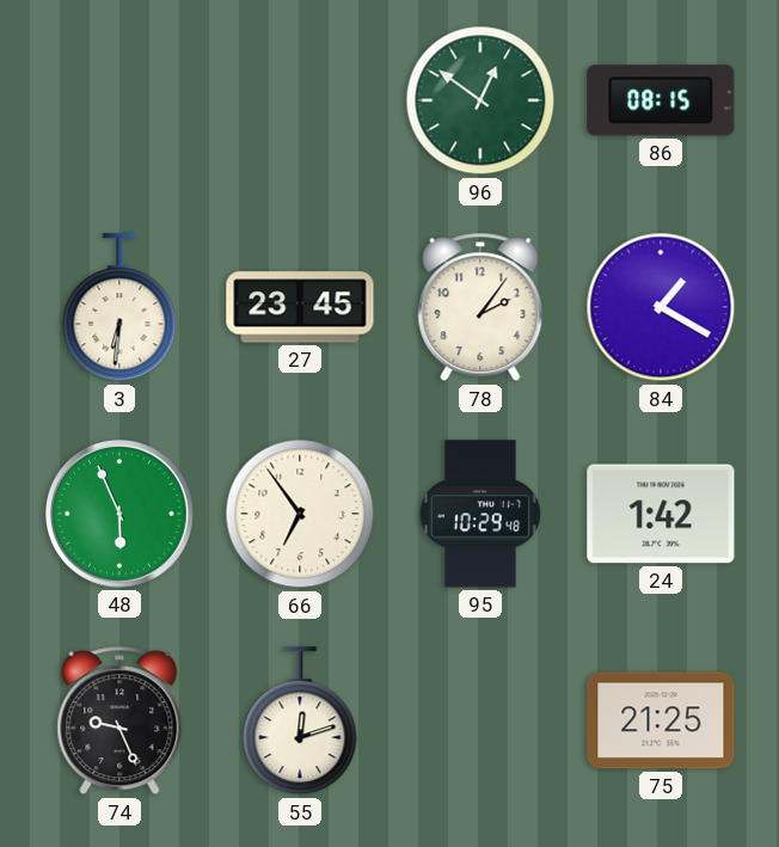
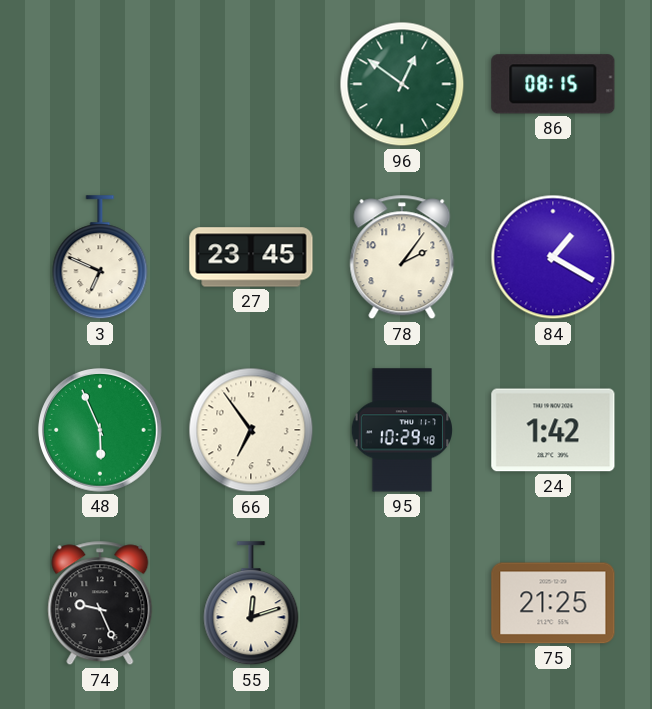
3: 6:31 -> 6:49 (100, 258)
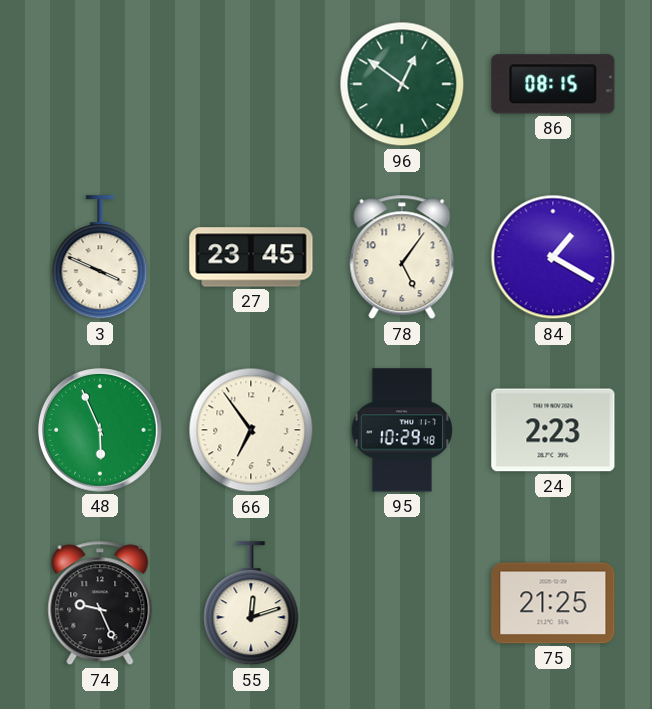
3: 6:49 -> 3:49 (100, 258)
78: 2:06 -> 5:06 (402, 257)
24: 1:42 -> 2:23 (553, 430)
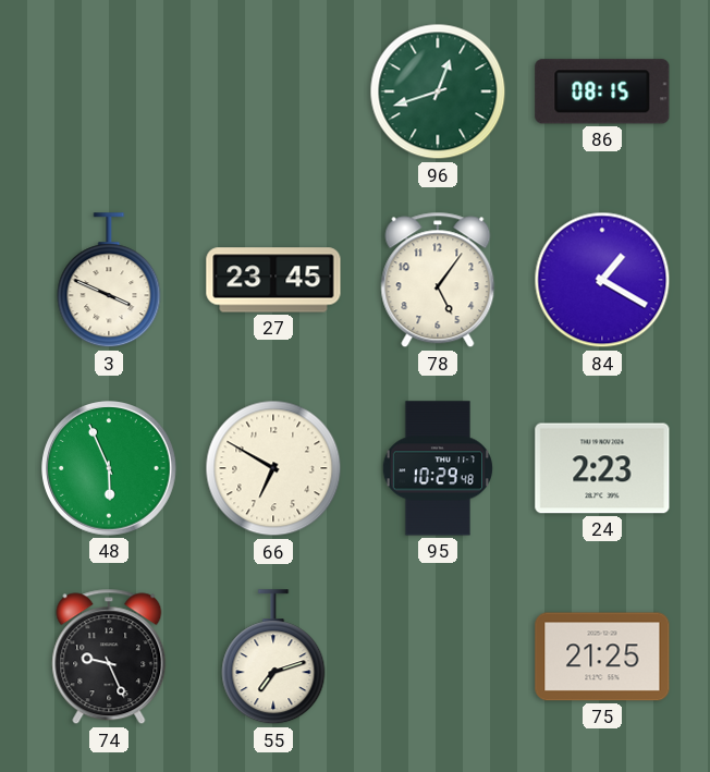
96: 12:51 -> 12:42 (438, 91)
66: 6:54 -> 6:50 (273, 468)
55: 12:12 -> 7:12 (273, 658)
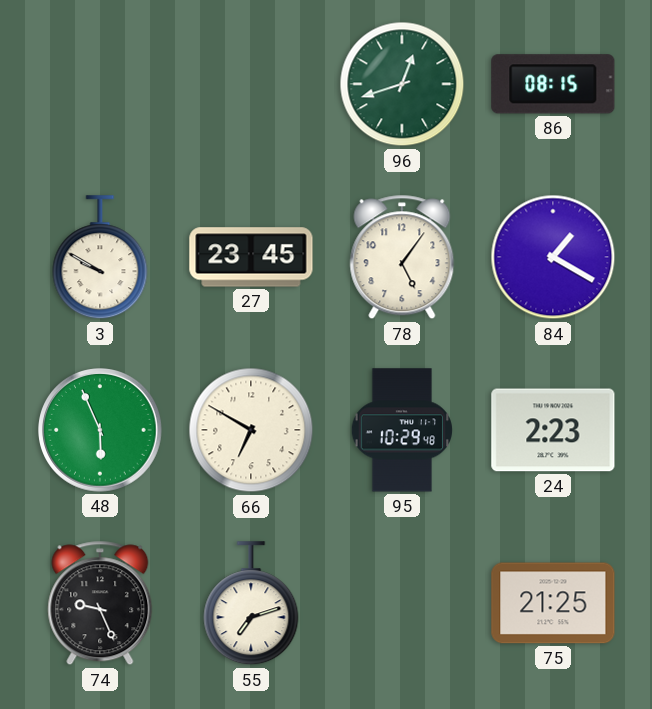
3: 3:49 -> 9:50 (100, 258)
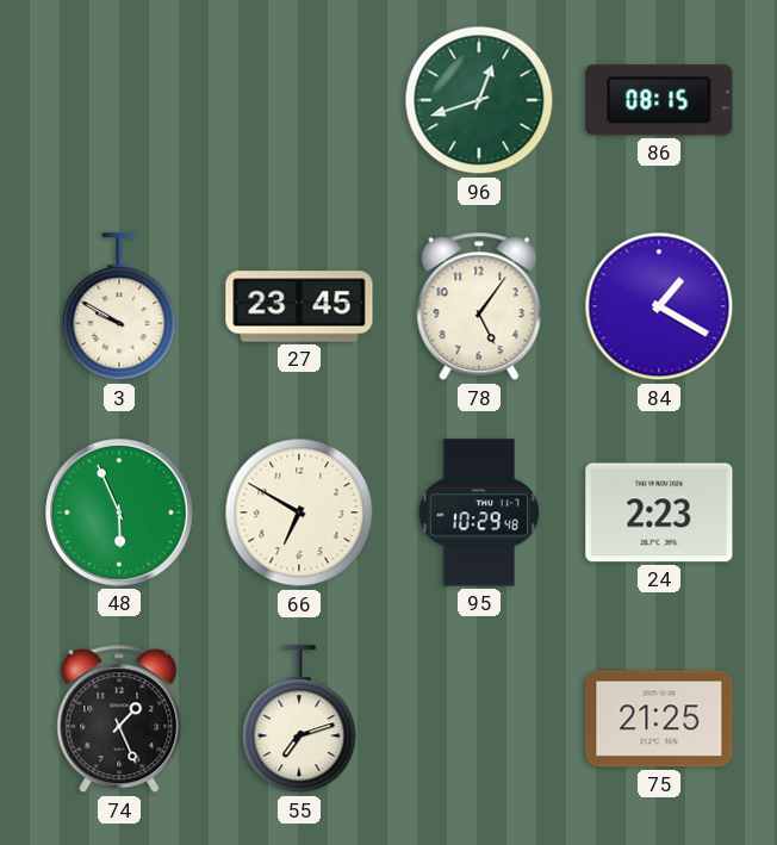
74: 9:26 -> 1:26 (119, 719)
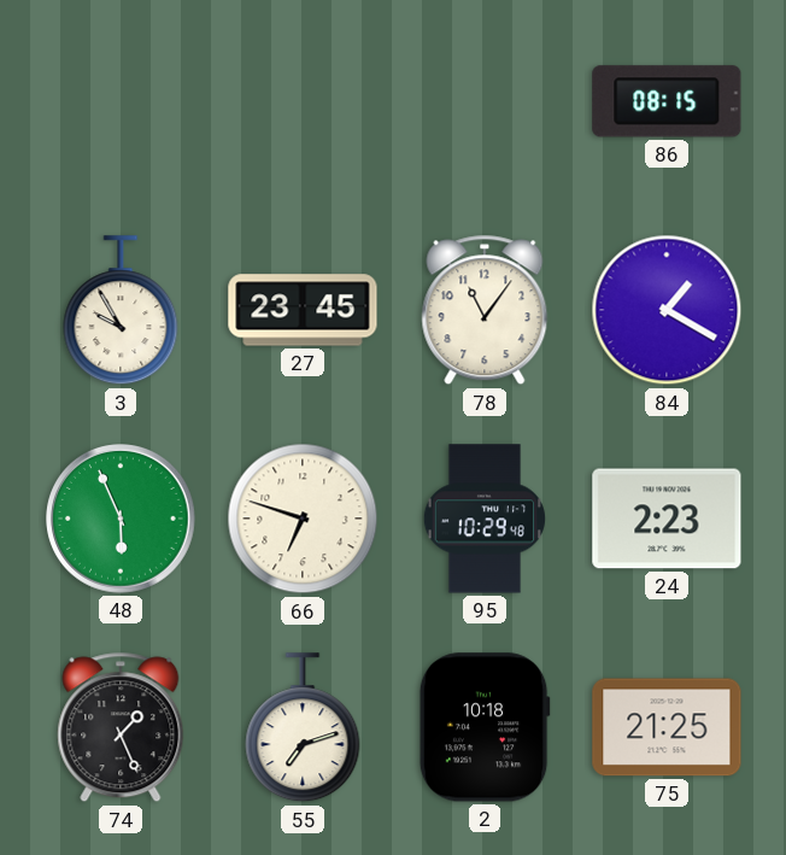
96: 12:42 -> none (479, 100)
3: 9:50 -> 9:55 (121, 311)
78: 5:06 -> 11:06 (485, 310)
66: 6:50 -> 6:48 (303, 519)
2: none -> 10:18 (485, 727)
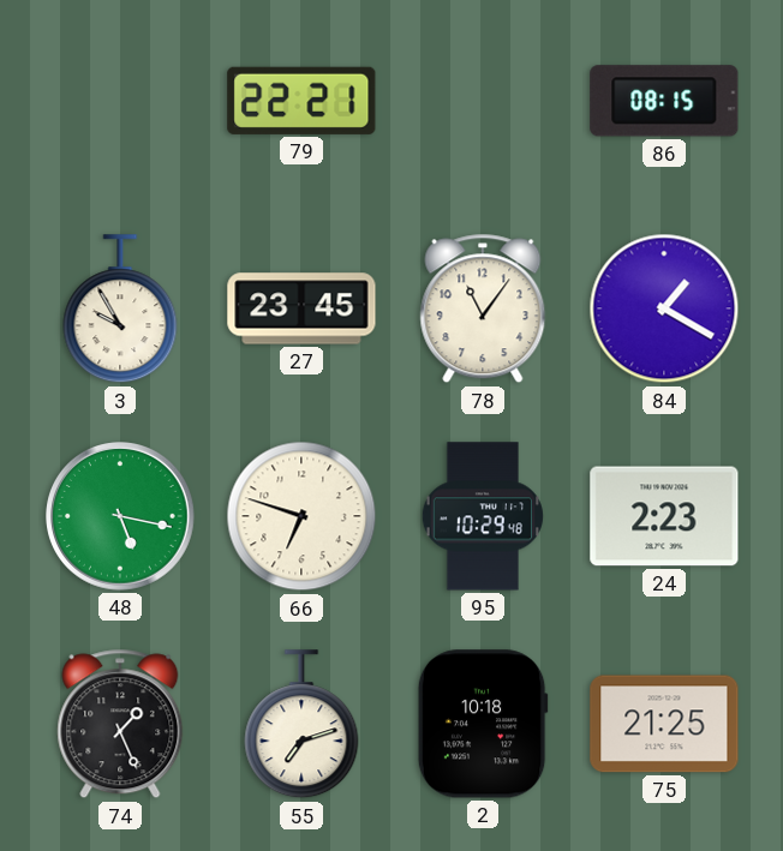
79: none -> 22:21 (301, 101)
48: 5:56 -> 5:17 (121, 517)
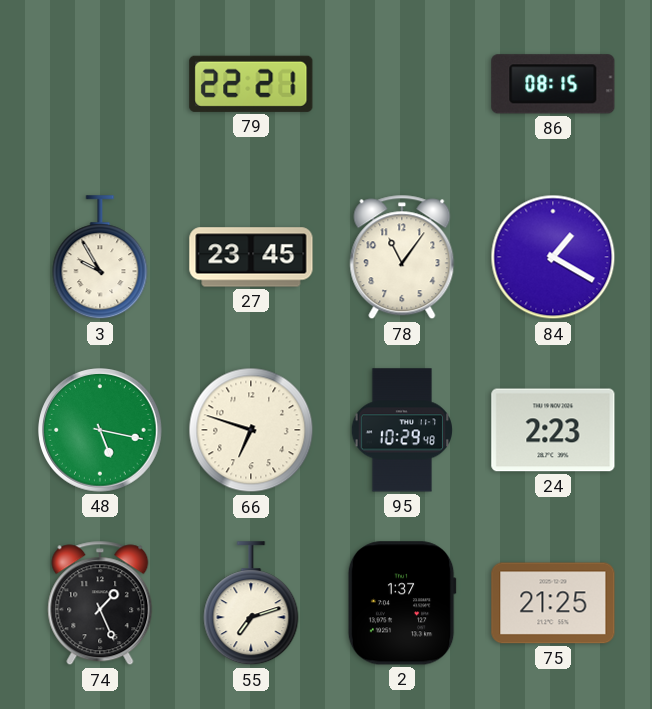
2: 10:18 -> 1:37 (402, 603)
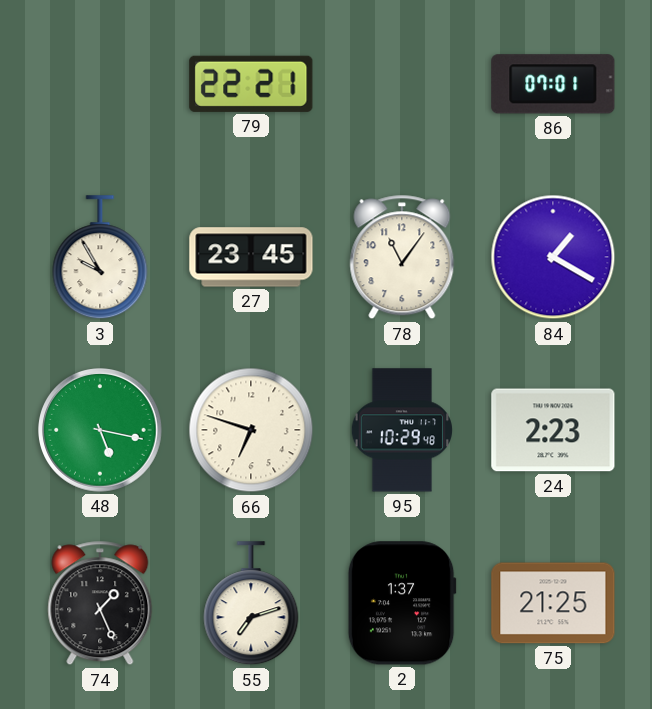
86: 08:15 -> 07:01 (553, 84)
